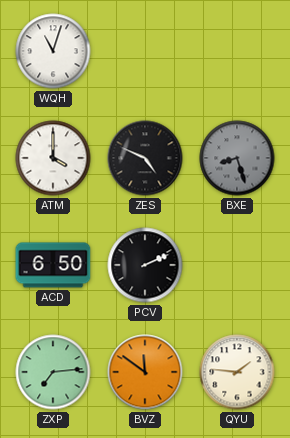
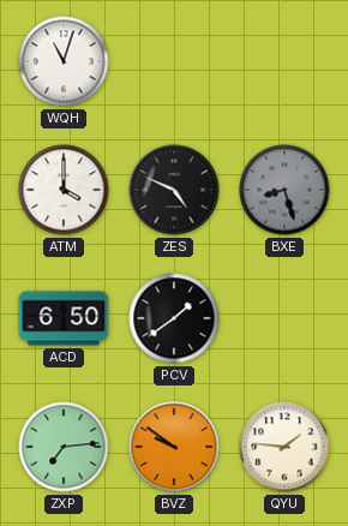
PCV: 2:11 -> 1:39 (174, 318)
BVZ: 11:51 -> 9:51 (174, 447)
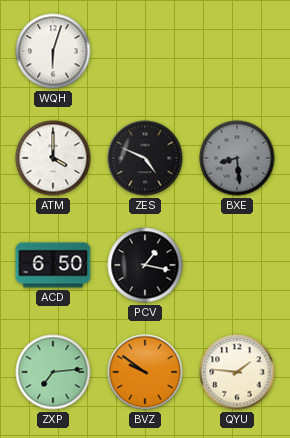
WQH: 11:03 -> 6:03 (53, 51)
BXE: 8:27 -> 8:29 (237, 158)
PCV: 1:39 -> 1:17 (145, 265)
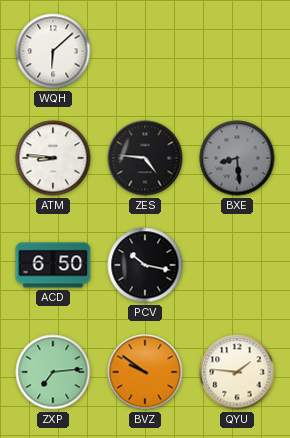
WQH: 6:03 -> 6:08 (53, 51)
ATM: 4:00 -> 8:46 (53, 158)
ZES: 4:49 -> 4:46 (145, 158)
PCV: 1:17 -> 10:17 (145, 265)
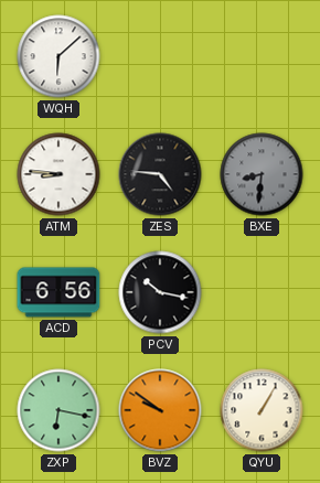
BXE: 8:29 -> 8:31 (262, 174)
ACD: 6:50 -> 6:56 (58, 292)
ZXP: 7:14 -> 6:17 (58, 410)
QYU: 1:46 -> 1:05 (262, 410)
